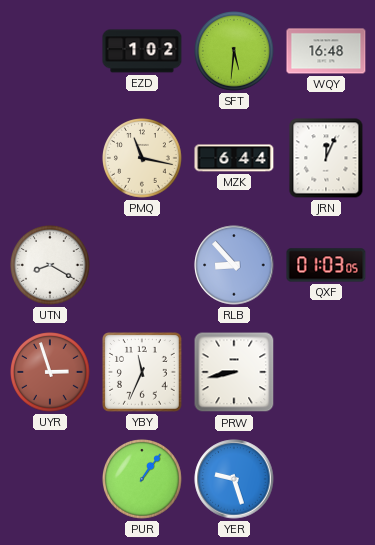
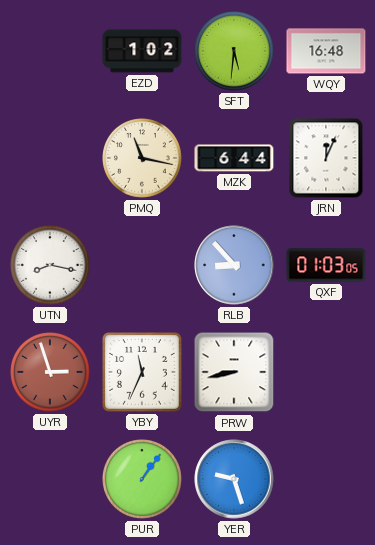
UTN: 8:20 -> 8:17 (51, 266)
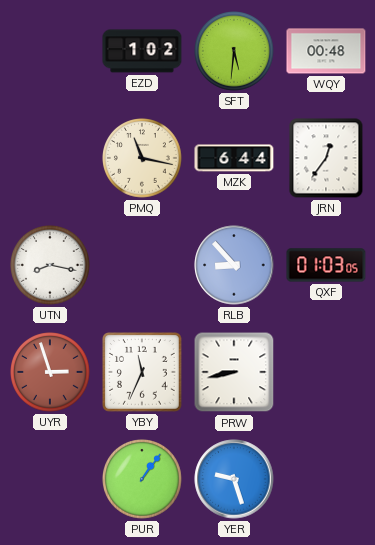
WQY: 16:48 -> 00:48 (326, 51)
JRN: 12:04 -> 12:36 (326, 158)
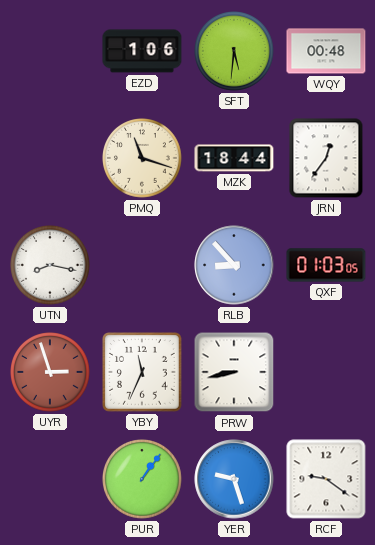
EZD: 1:02 -> 1:06 (142, 51)
PMQ: 11:17 -> 11:18 (143, 159)
MZK: 6:44 -> 18:44 (234, 158)
RCF: none -> 9:21 (326, 479)
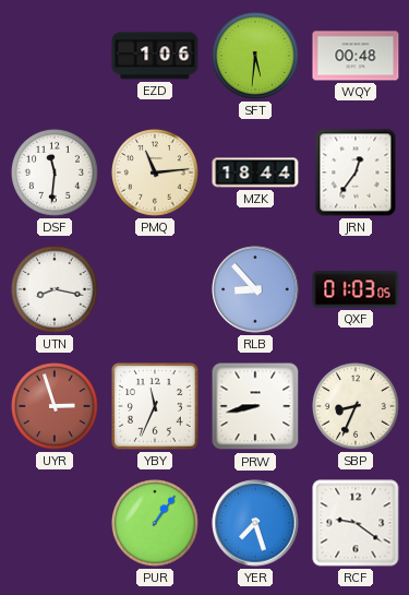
DSF: none -> 11:31 (56, 174)
PMQ: 11:18 -> 11:14 (156, 174)
SBP: none -> 8:34 (357, 407)
YER: 9:27 -> 7:27 (255, 523)
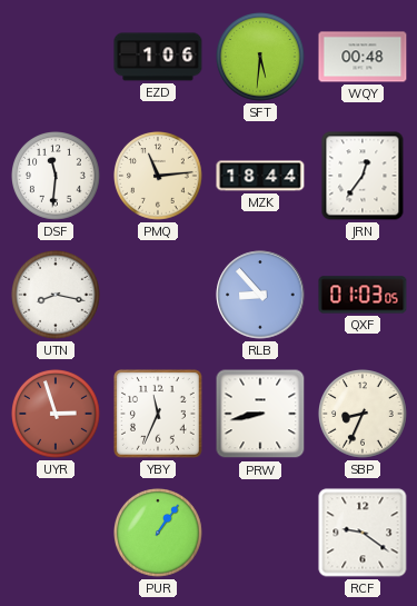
YER: 7:27 -> none (255, 523)
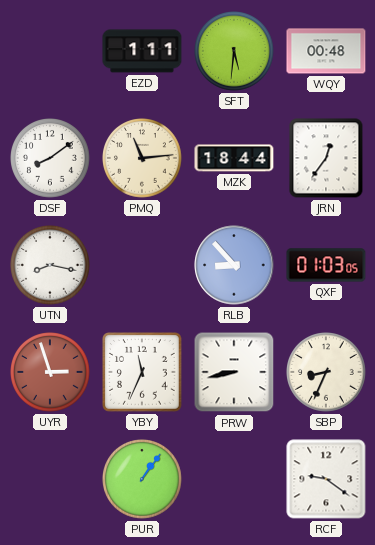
EZD: 1:06 -> 1:11 (142, 51)
DSF: 11:31 -> 8:09 (51, 159)
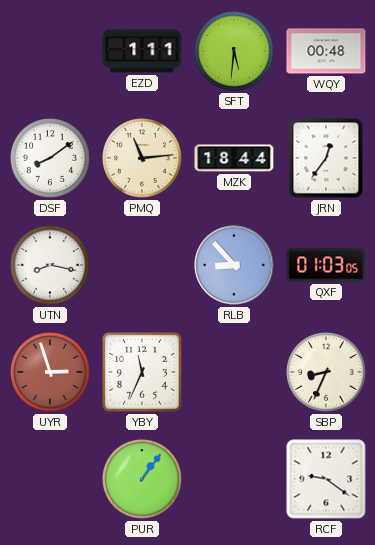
PRW: 8:43 -> none (234, 372)
